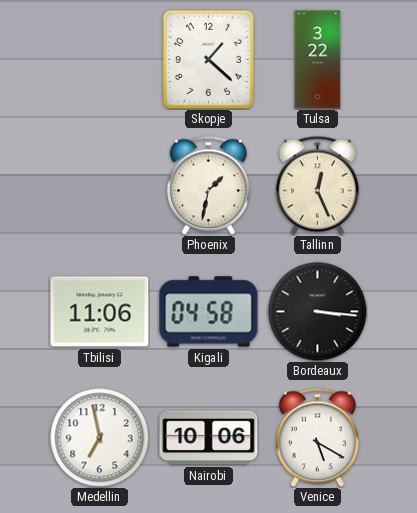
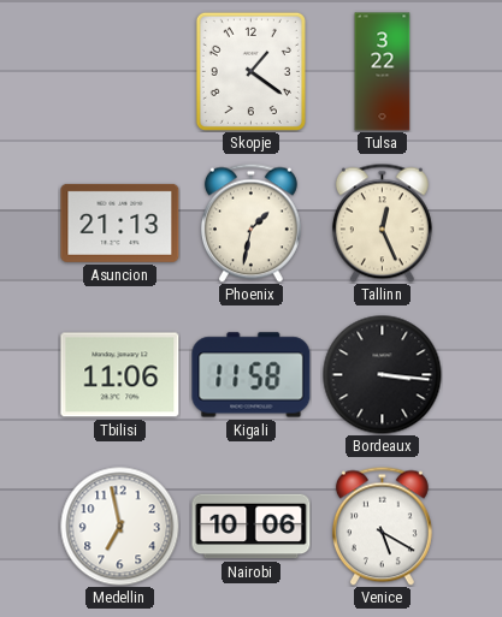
Skopje: 1:22 -> 1:21 (250, 71)
Asuncion: none -> 21:13 (120, 223)
Kigali: 04:58 -> 11:58 (252, 375)
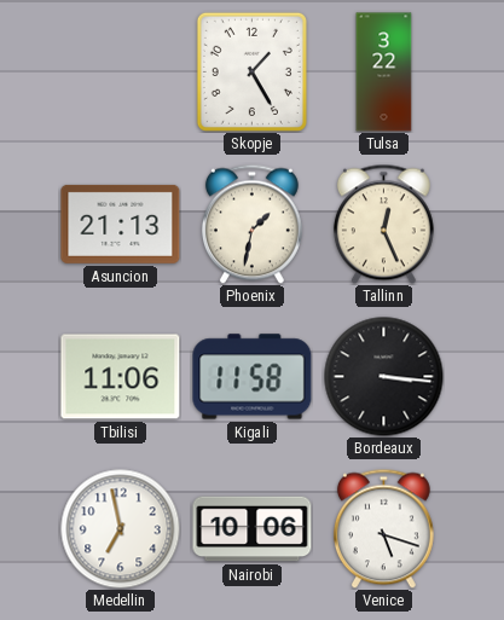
Skopje: 1:21 -> 1:25 (251, 71)
Venice: 5:20 -> 5:18 (383, 528)
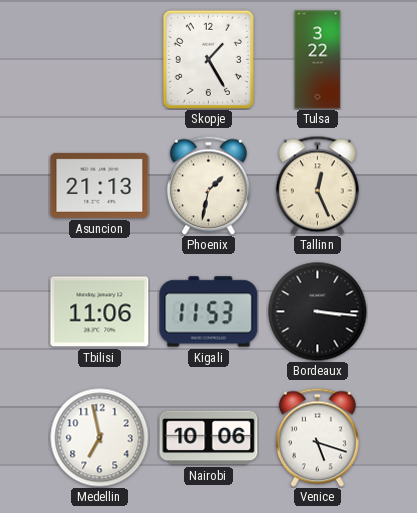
Kigali: 11:58 -> 11:53 (209, 312)
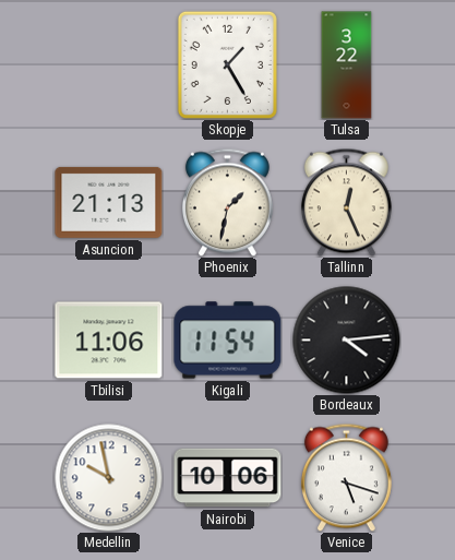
Kigali: 11:53 -> 11:54 (228, 341)
Bordeaux: 3:16 -> 4:14 (347, 341)
Medellin: 6:58 -> 9:58 (109, 478)
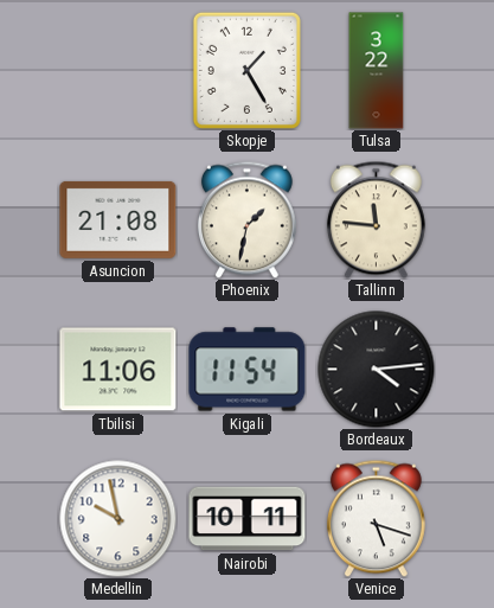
Asuncion: 21:13 -> 21:08 (118, 219)
Tallinn: 12:26 -> 11:46 (376, 219)
Nairobi: 10:06 -> 10:11 (248, 519)
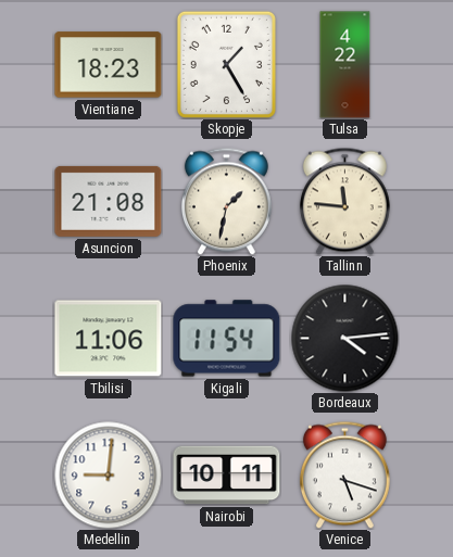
Vientiane: none -> 18:23 (109, 65)
Tulsa: 3:22 -> 4:22 (345, 65)
Medellin: 9:58 -> 9:01 (109, 476)
